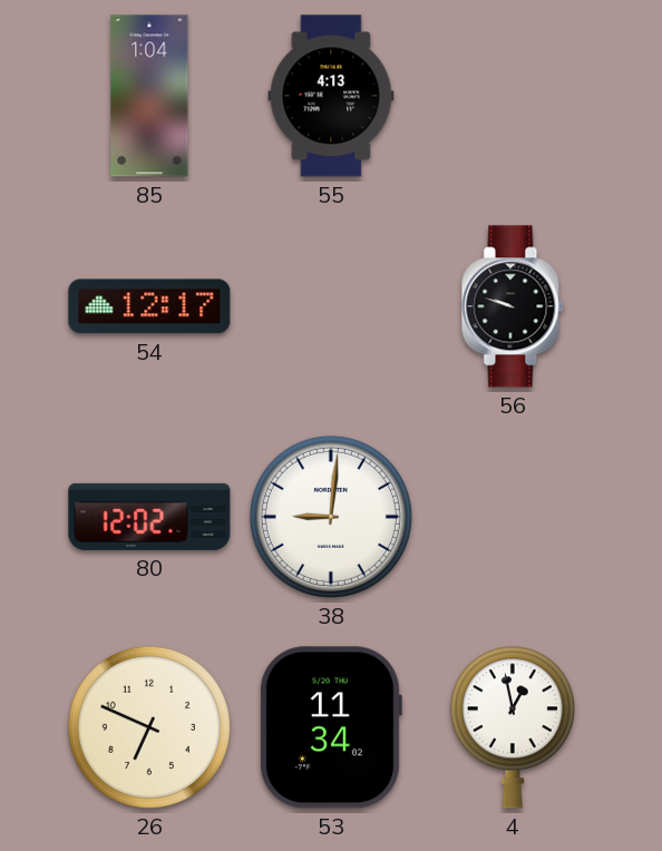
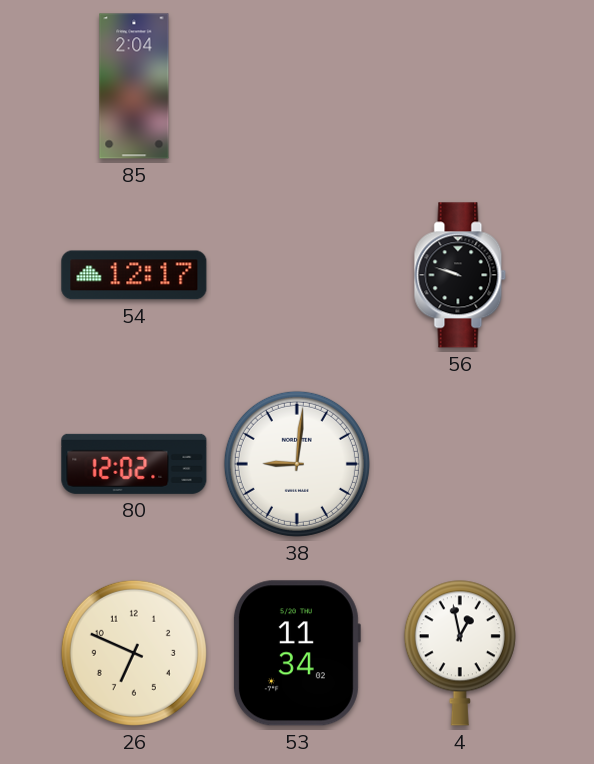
85: 1:04 -> 2:04 (134, 86)
55: 4:13 -> none (331, 96)
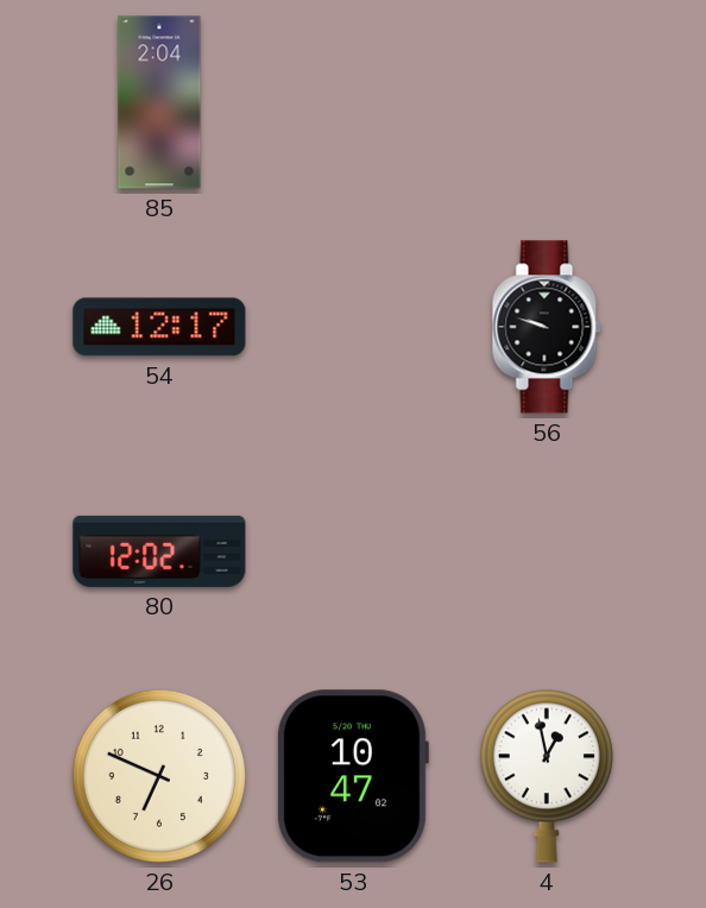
38: 9:01 -> none (297, 464)
53: 11:34 -> 10:47 (352, 776)
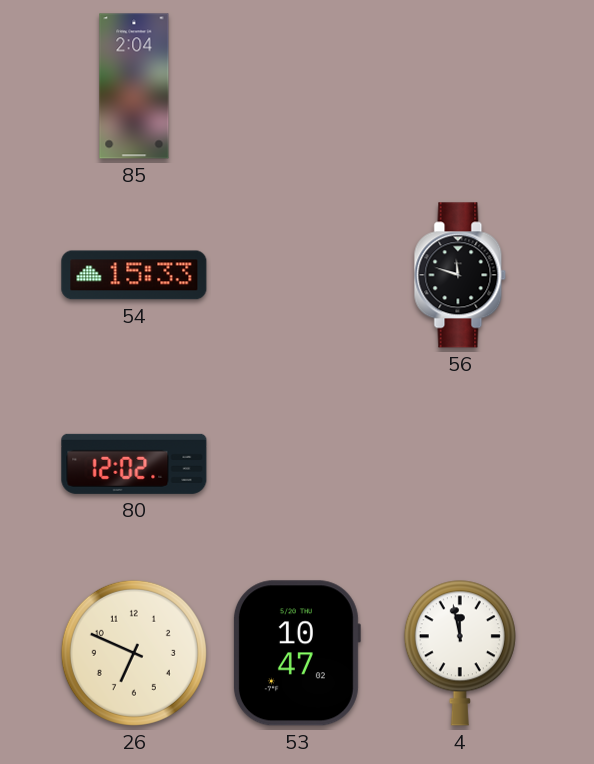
54: 12:17 -> 15:33 (134, 275)
56: 9:48 -> 11:48 (460, 275)
4: 12:58 -> 11:58 (460, 653)
